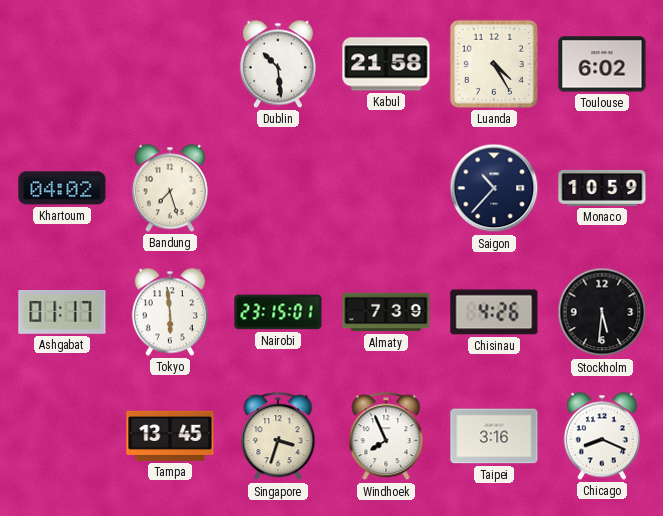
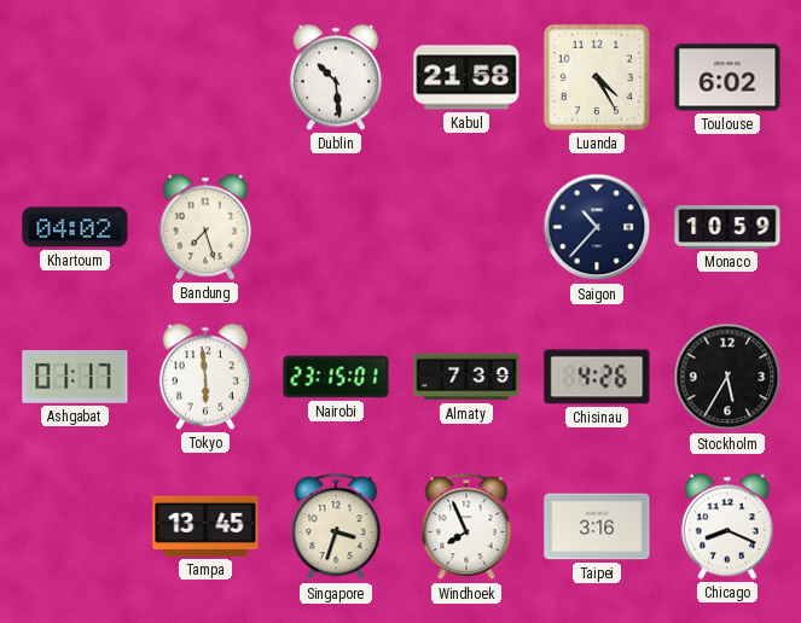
Stockholm: 5:31 -> 5:35 (727, 377)
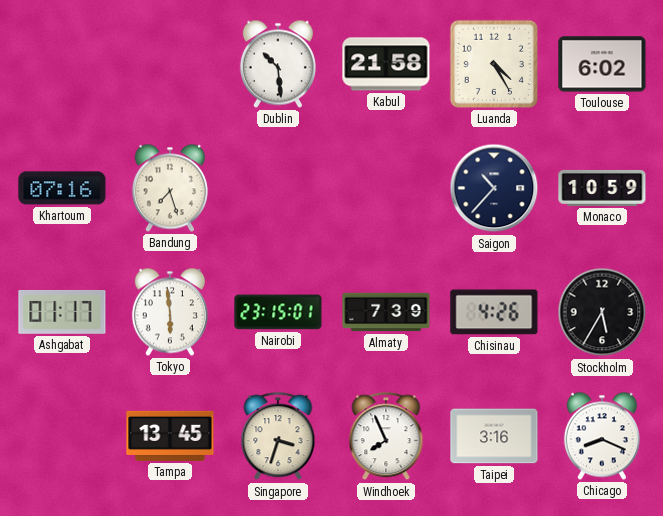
Khartoum: 04:02 -> 07:16 (62, 188)
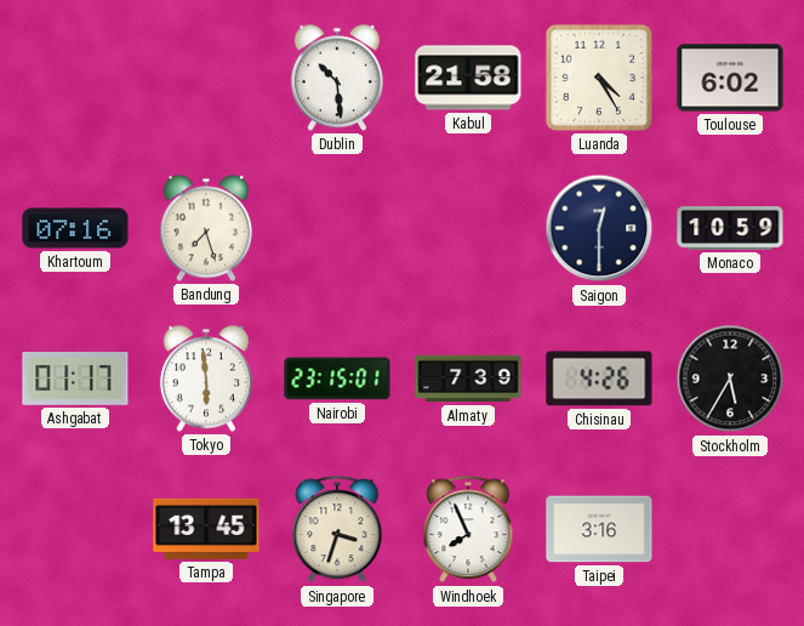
Saigon: 10:37 -> 12:30 (599, 228)
Chicago: 8:19 -> none (602, 436)
